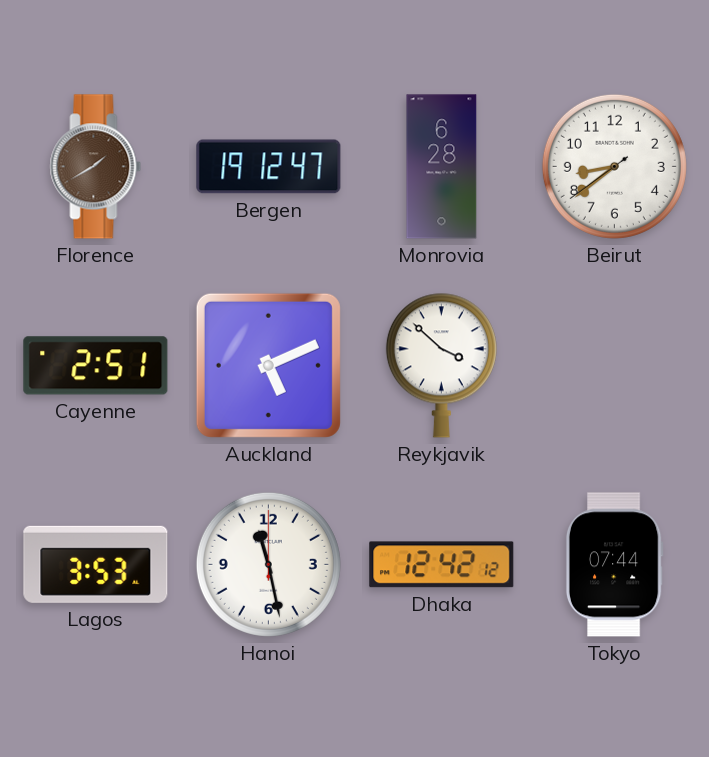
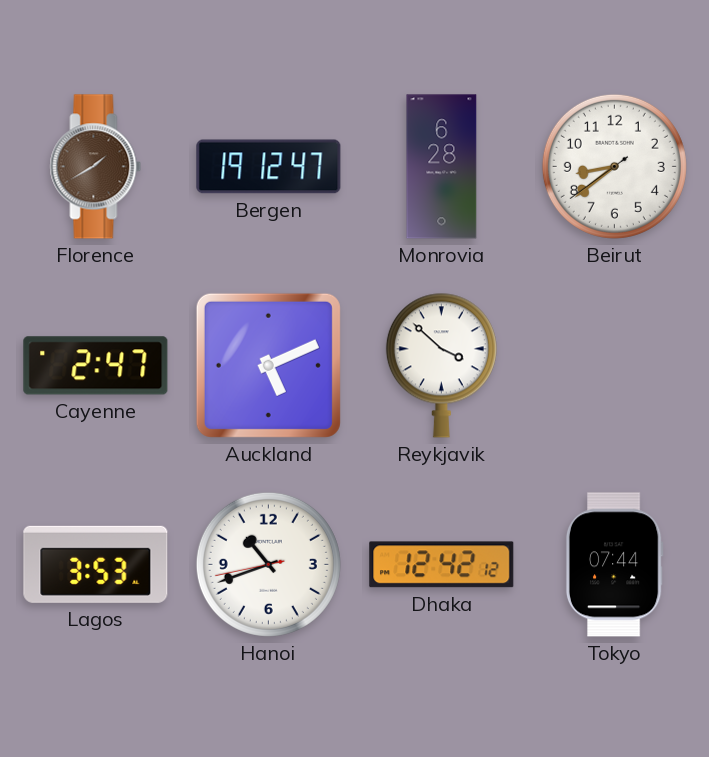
Cayenne: 2:51 -> 2:47 (96, 366)
Hanoi: 11:28 -> 10:41 (268, 564)
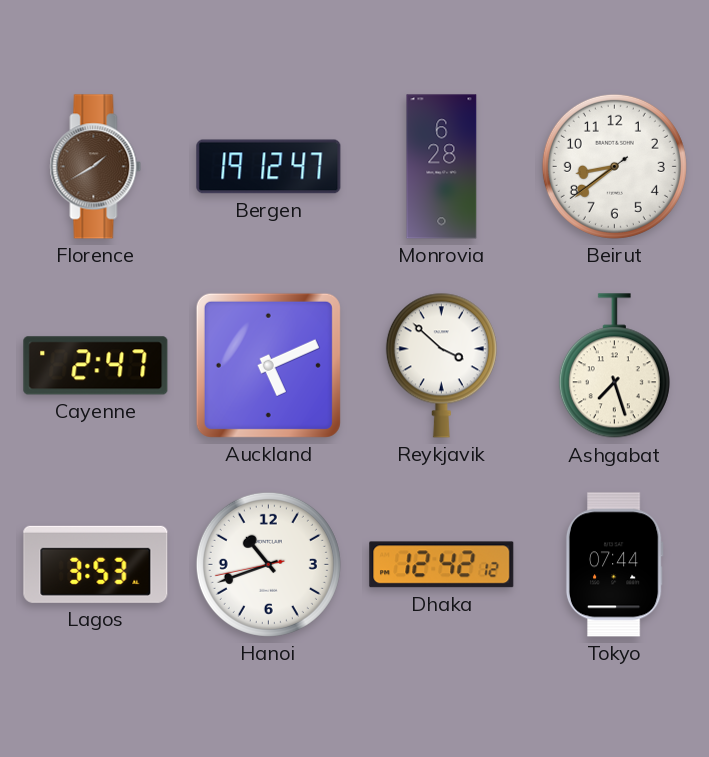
Ashgabat: none -> 7:27 (614, 366)
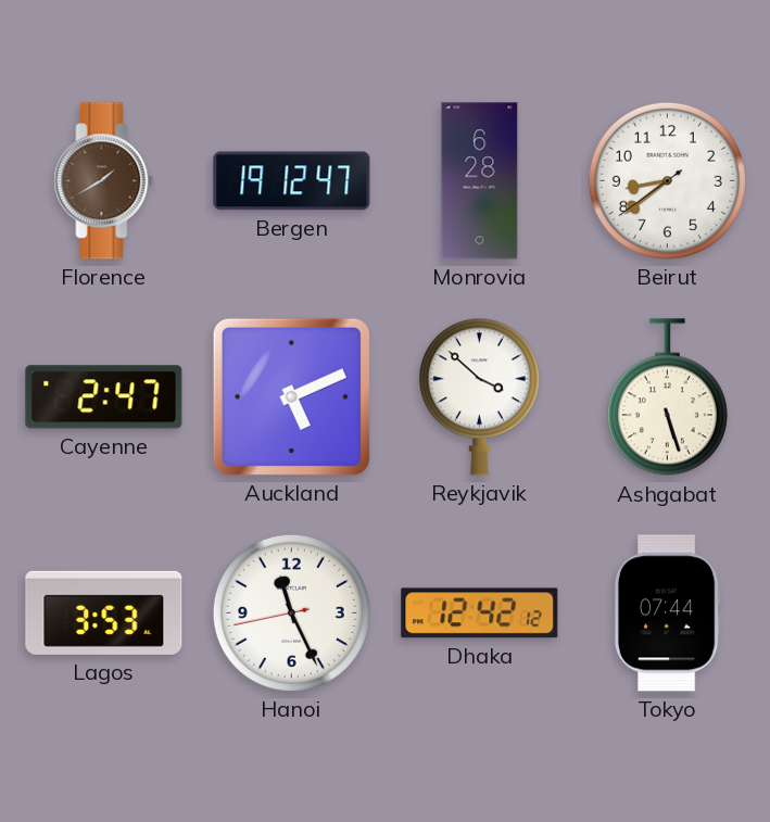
Ashgabat: 7:27 -> 5:27 (667, 397)
Hanoi: 10:41 -> 11:25 (291, 612)
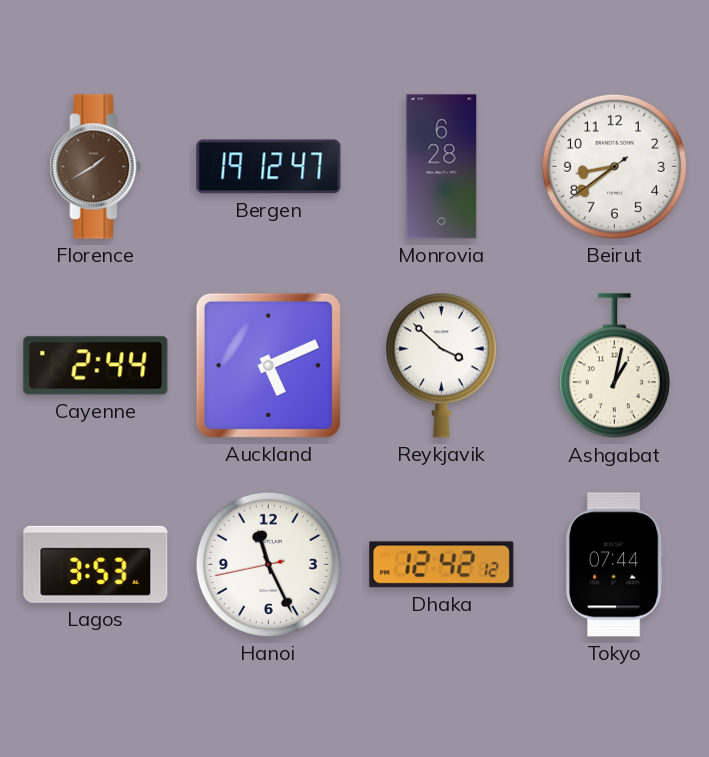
Cayenne: 2:47 -> 2:44 (96, 366)
Ashgabat: 5:27 -> 1:02 (614, 366)
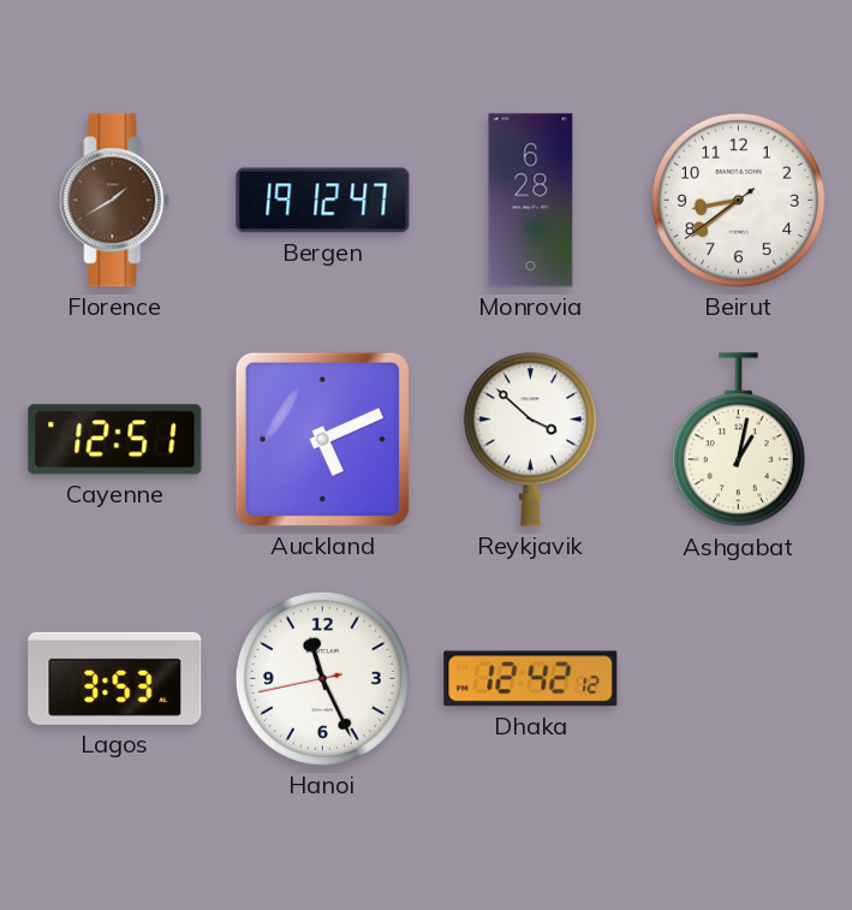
Cayenne: 2:44 -> 12:51 (115, 440)
Tokyo: 07:44 -> none (614, 565)
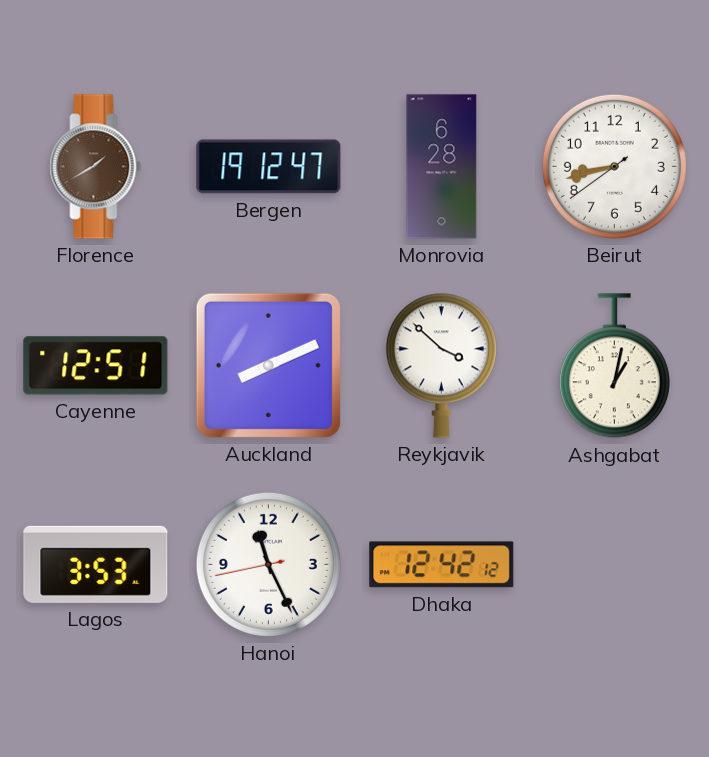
Beirut: 8:38 -> 8:42 (614, 166)
Auckland: 5:11 -> 8:11 (268, 365)
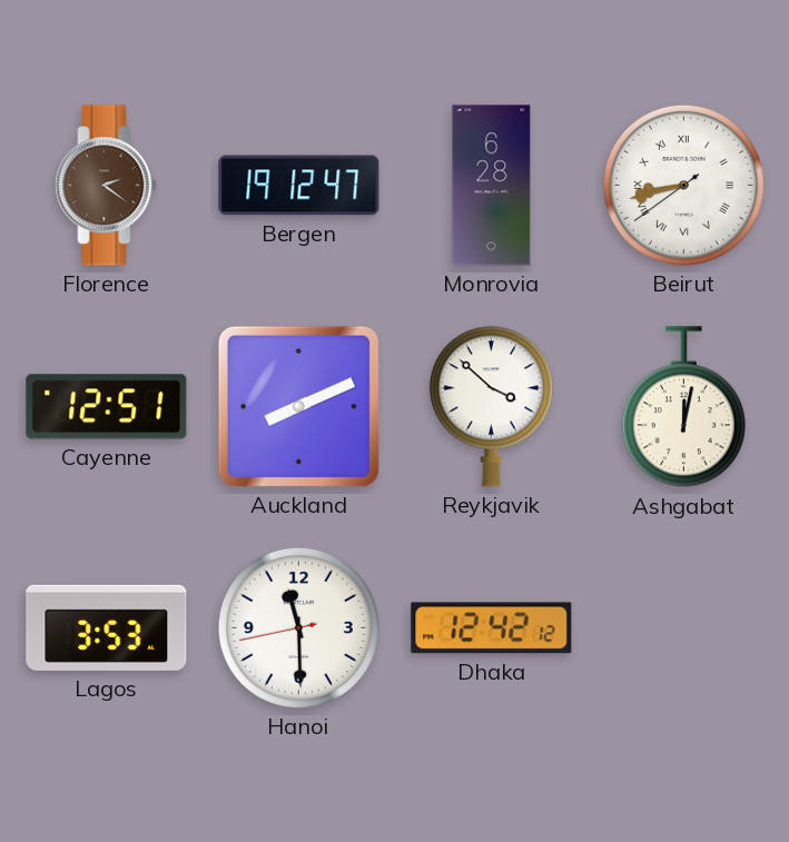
Florence: 1:40 -> 2:21 (107, 186)
Beirut numerals: Arabic -> Roman (683, 185)
Ashgabat: 1:02 -> 12:02 (683, 407)
Hanoi: 11:25 -> 11:29 (298, 627)
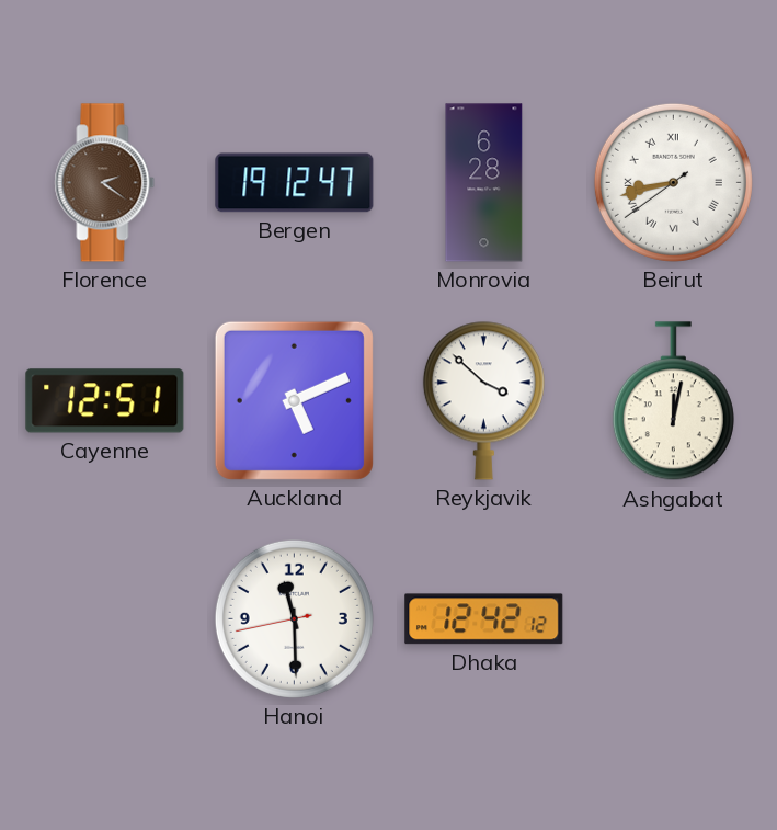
Auckland: 8:11 -> 5:11 (294, 400)
Lagos: 3:53 -> none (107, 627)
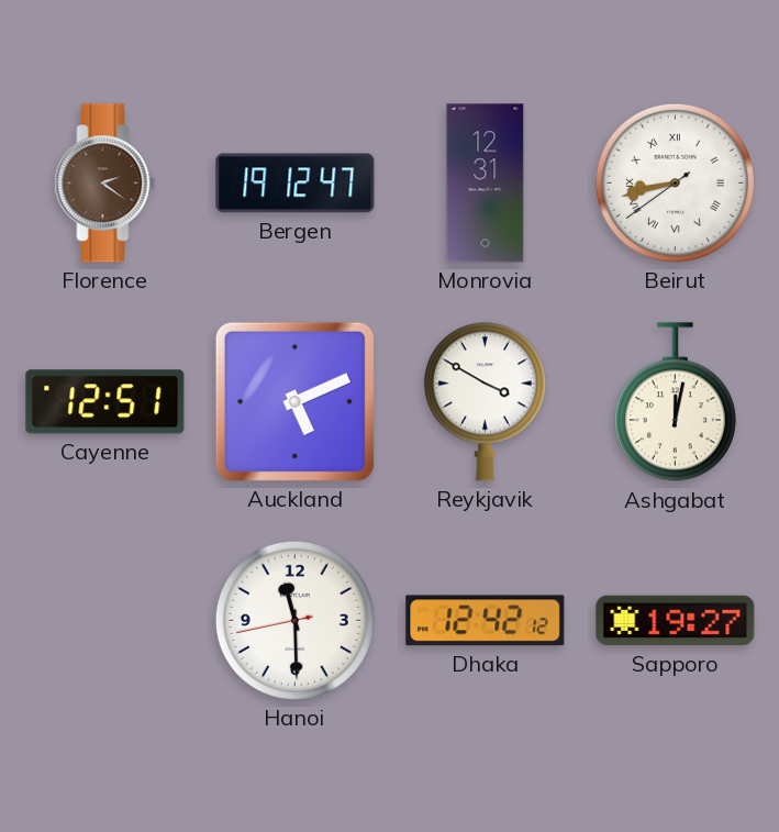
Monrovia: 6:28 -> 12:31 (486, 184)
Reykjavik: 3:52 -> 3:50 (485, 401)
Sapporo: none -> 19:27 (676, 621)
